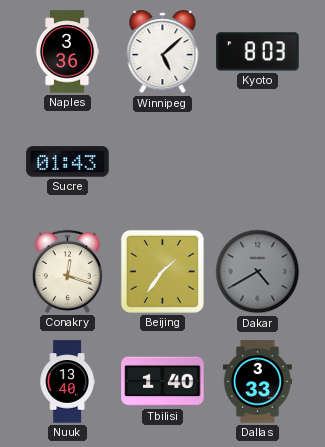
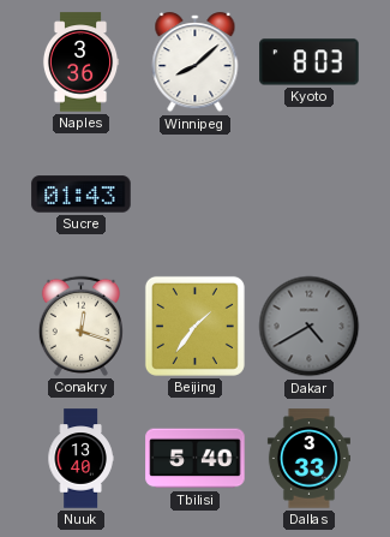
Winnipeg: 5:08 -> 8:08 (196, 62)
Tbilisi: 1:40 -> 5:40 (196, 459)
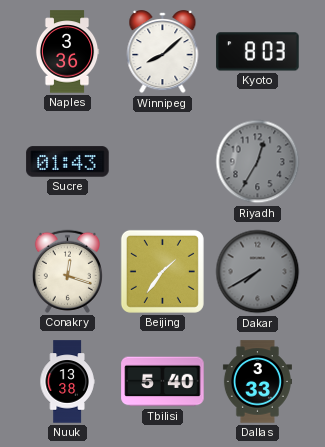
Riyadh: none -> 12:35 (258, 162)
Dakar: 4:40 -> 7:40 (258, 272)
Nuuk: 13:40 -> 13:38 (67, 382)
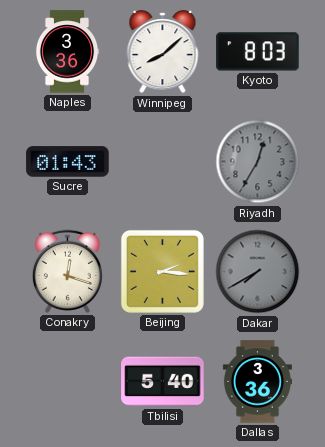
Beijing: 1:36 -> 2:16 (162, 271)
Nuuk: 13:38 -> none (67, 382)
Dallas: 3:33 -> 3:36 (257, 382)
